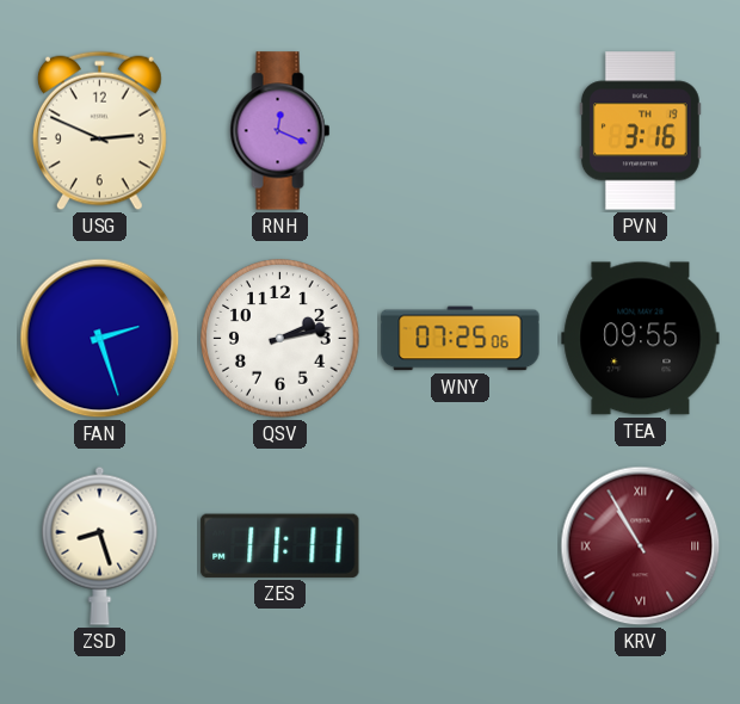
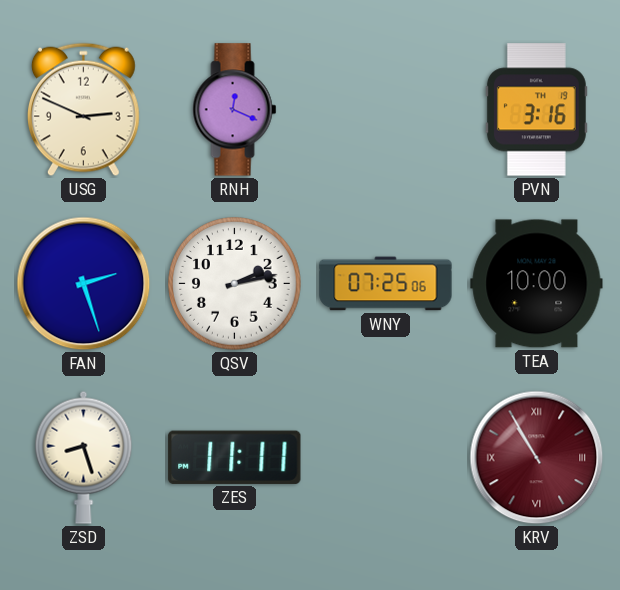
TEA: 09:55 -> 10:00 (537, 284)
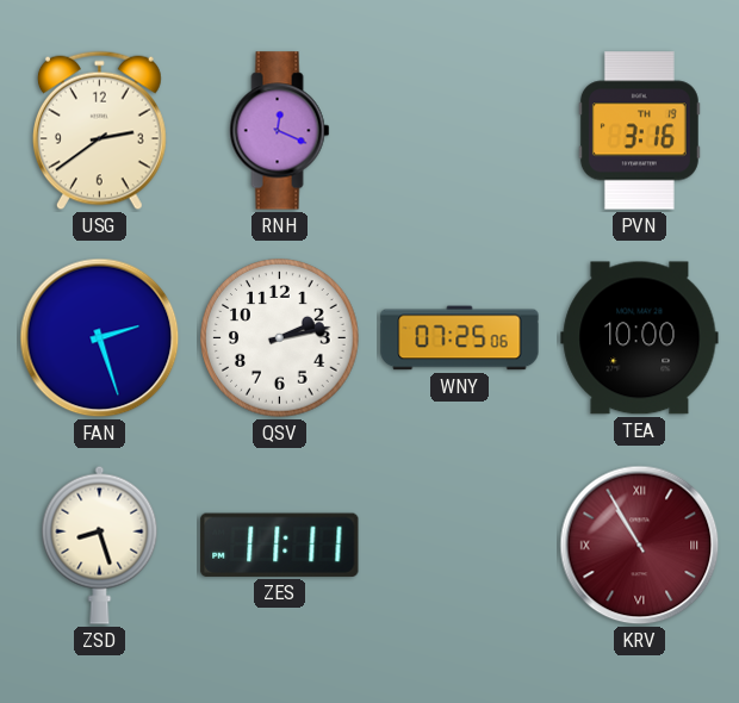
USG: 2:49 -> 2:39 (99, 131)
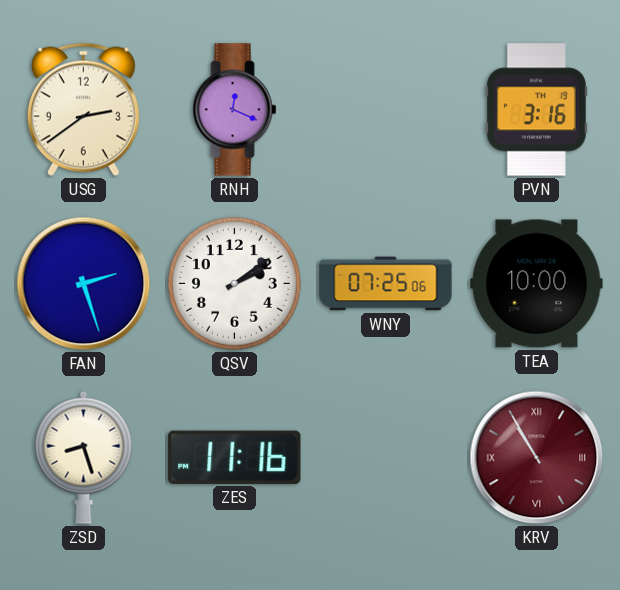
QSV: 2:13 -> 2:09 (235, 284)
ZES: 11:11 -> 11:16 (235, 457)
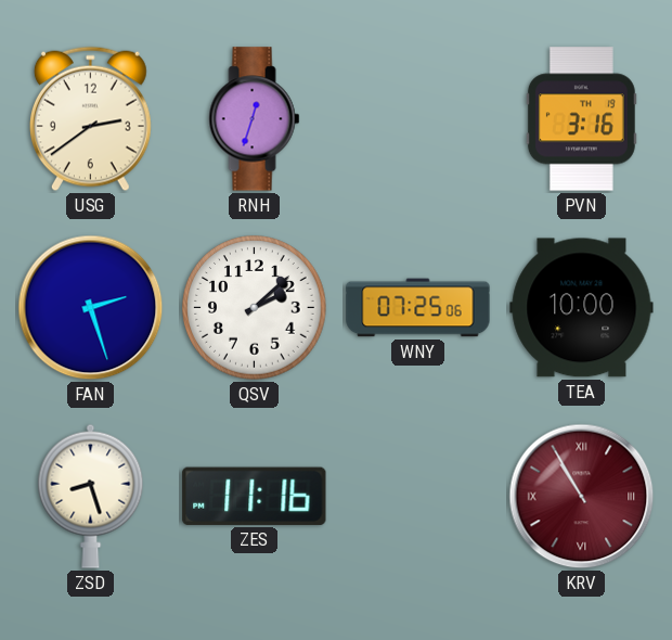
RNH: 12:19 -> 12:33 (255, 119)
QSV: 2:09 -> 2:08 (255, 308)
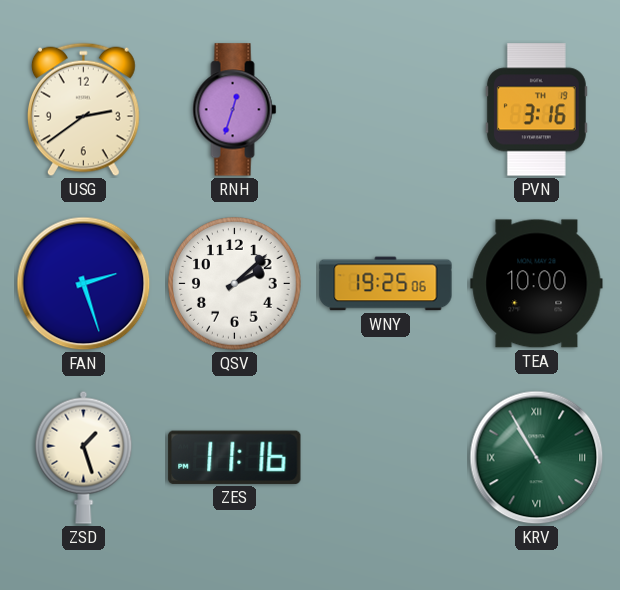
WNY: 07:25 -> 19:25 (386, 284)
ZSD: 8:27 -> 1:27 (84, 457)
KRV dial: burgundy -> green (537, 458)
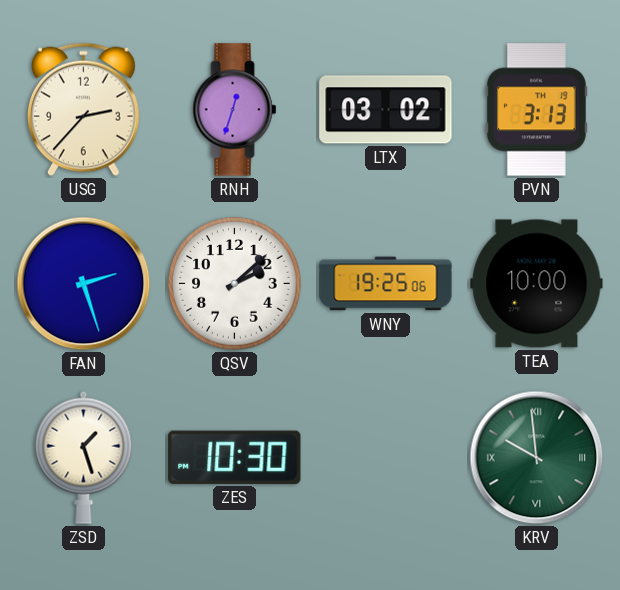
USG: 2:39 -> 2:37 (83, 110)
LTX: none -> 03:02 (386, 110)
PVN: 3:16 -> 3:13 (536, 110)
ZES: 11:16 -> 10:30 (235, 457)
KRV: 10:55 -> 9:59 (537, 458)
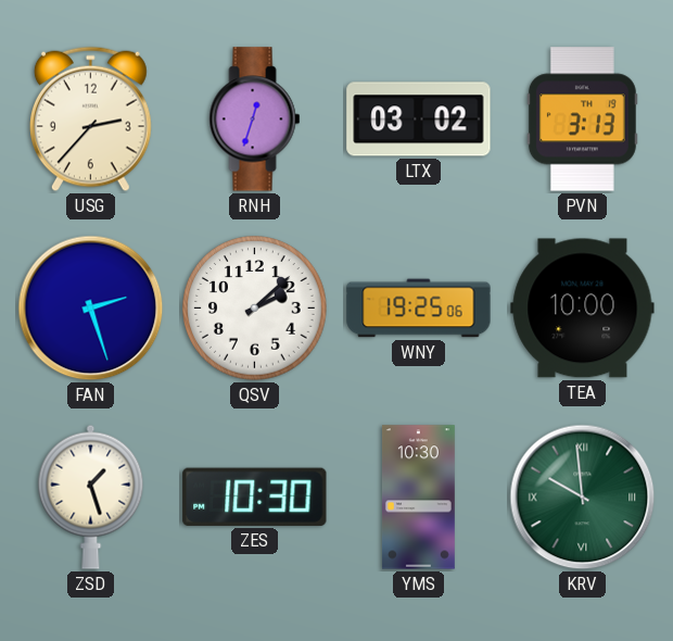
YMS: none -> 10:30 (418, 498)
